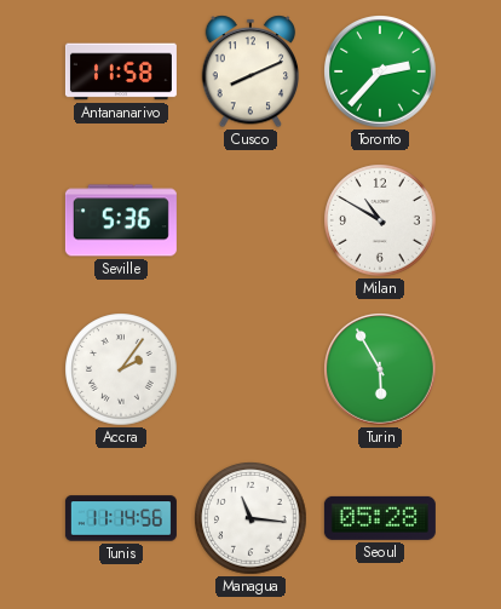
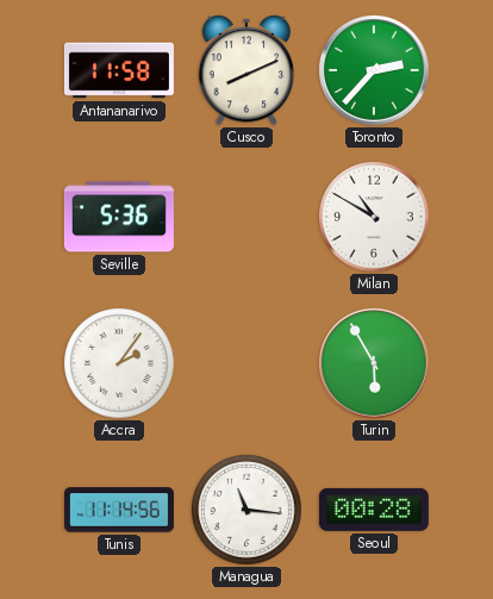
Seoul: 05:28 -> 00:28 (374, 510)
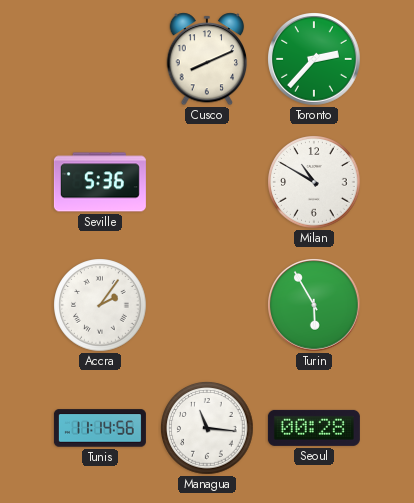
Antananarivo: 11:58 -> none (119, 70)
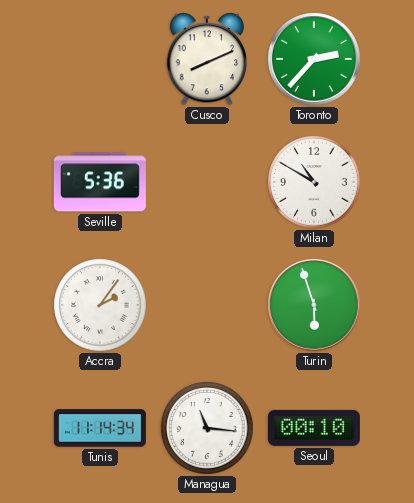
Turin: 5:55 -> 5:57 (315, 306)
Tunis: 11:14:56 -> 11:14:34 (100, 428)
Seoul: 00:28 -> 00:10 (314, 428)
